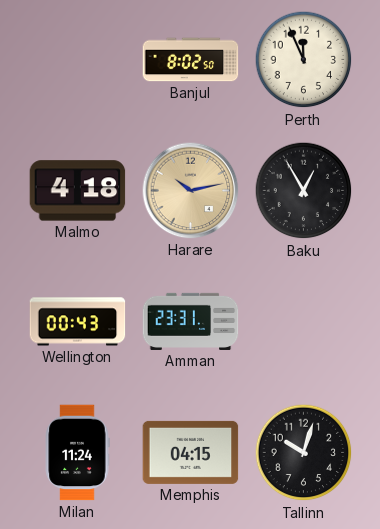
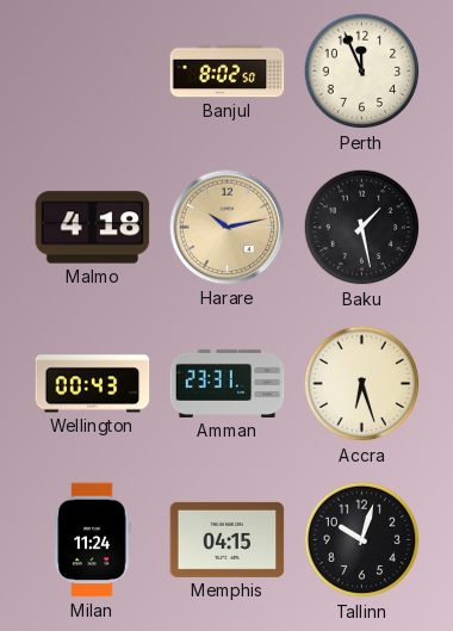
Baku: 12:55 -> 1:28 (362, 228)
Accra: none -> 6:27 (362, 384)
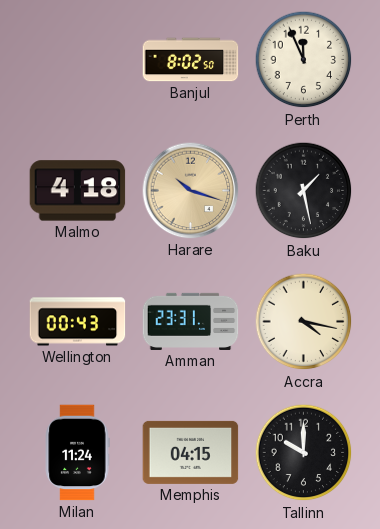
Harare: 10:13 -> 10:18 (191, 191)
Accra: 6:27 -> 4:17 (304, 322)
Tallinn: 10:03 -> 10:00 (304, 453)
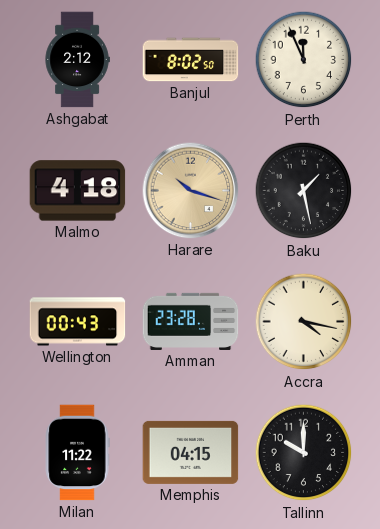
Ashgabat: none -> 2:12 (77, 60)
Amman: 23:31 -> 23:28 (191, 321)
Milan: 11:24 -> 11:22 (77, 453)
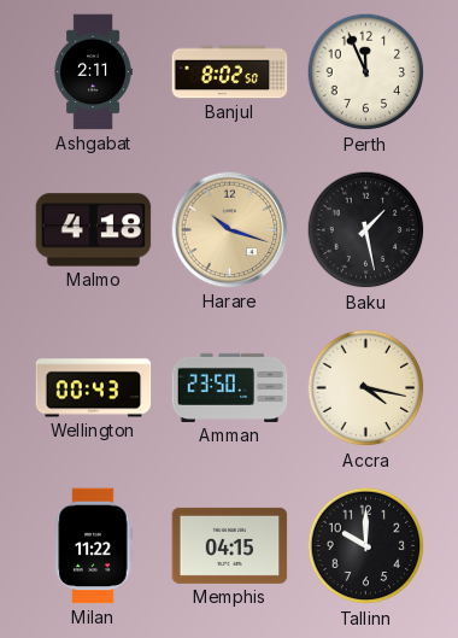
Ashgabat: 2:12 -> 2:11 (93, 72)
Amman: 23:28 -> 23:50 (230, 387)
